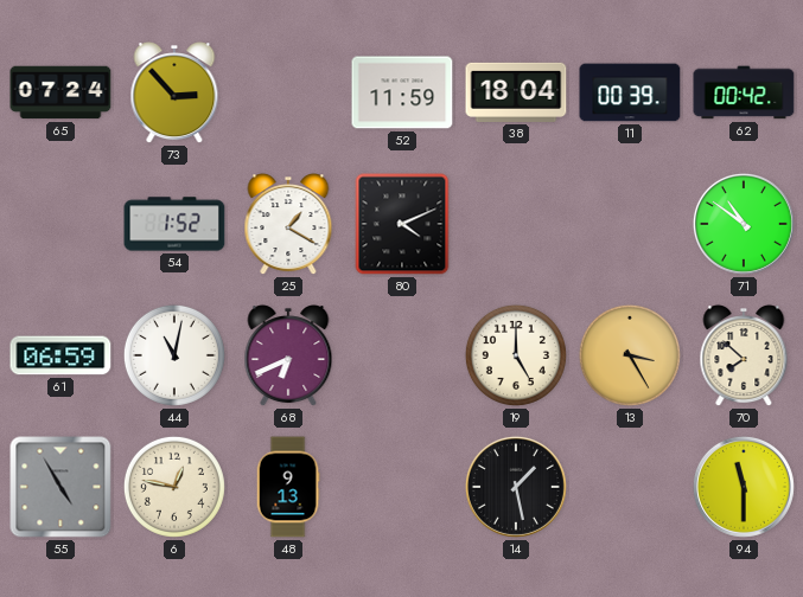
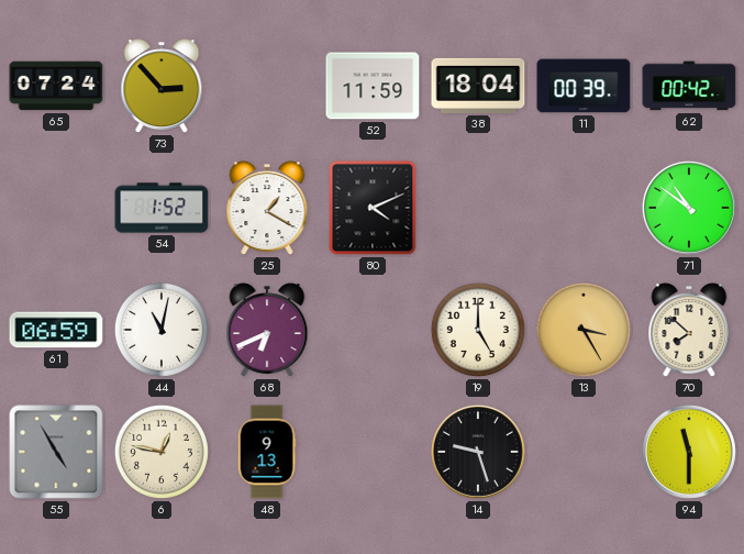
14: 1:28 -> 9:27 (478, 452)
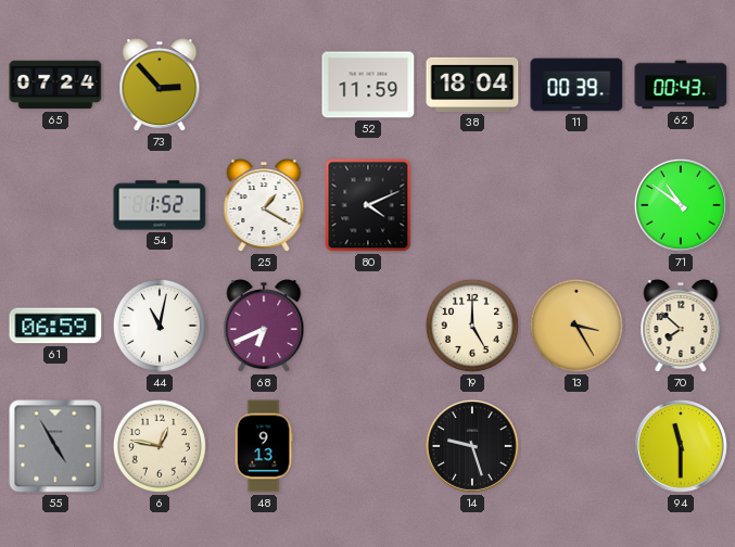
62: 00:42 -> 00:43 (681, 85)
